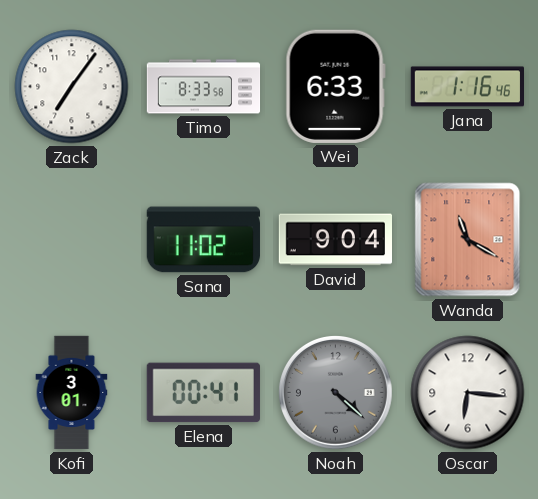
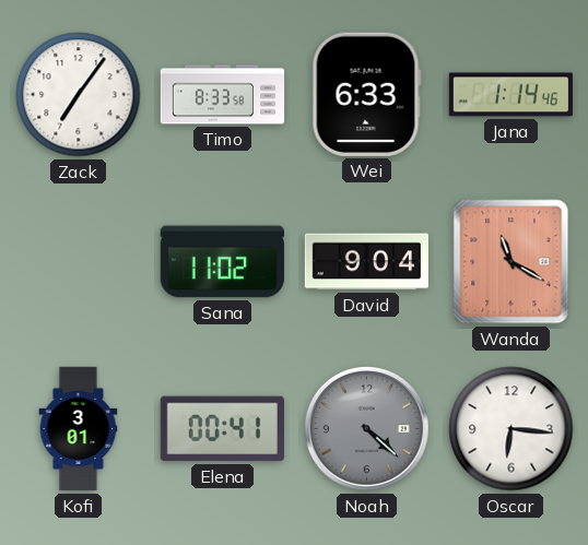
Jana: 1:16 -> 1:14 (510, 95)
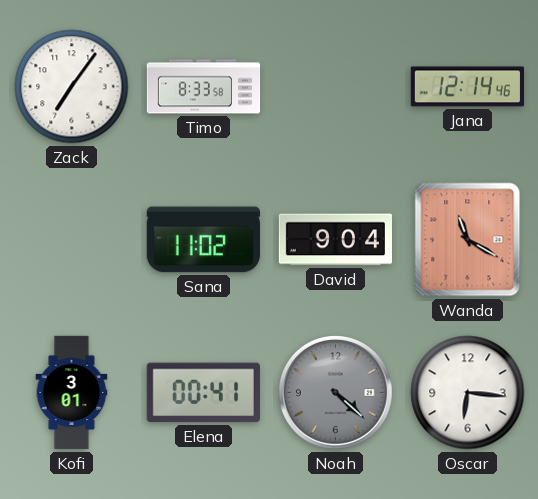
Wei: 6:33 -> none (366, 94)
Jana: 1:14 -> 12:14 (467, 87)
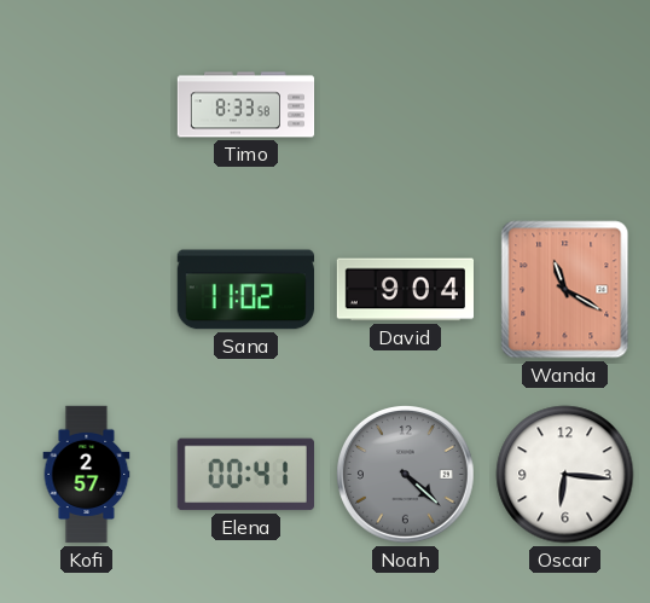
Zack: 7:06 -> none (72, 87)
Jana: 12:14 -> none (467, 87)
Kofi: 3:01 -> 2:57 (87, 475)
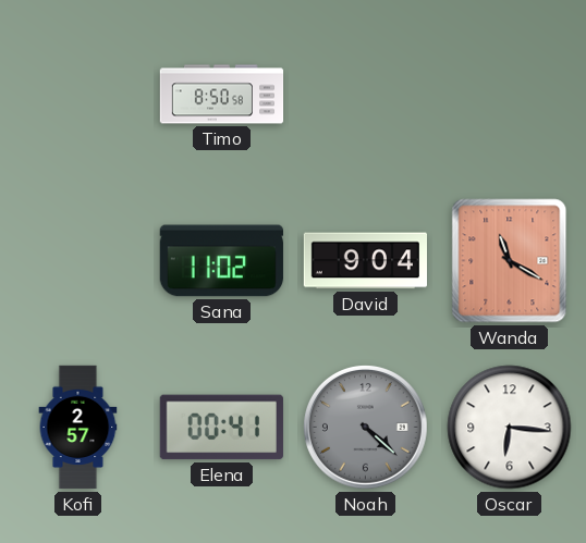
Timo: 8:33 -> 8:50 (222, 95)
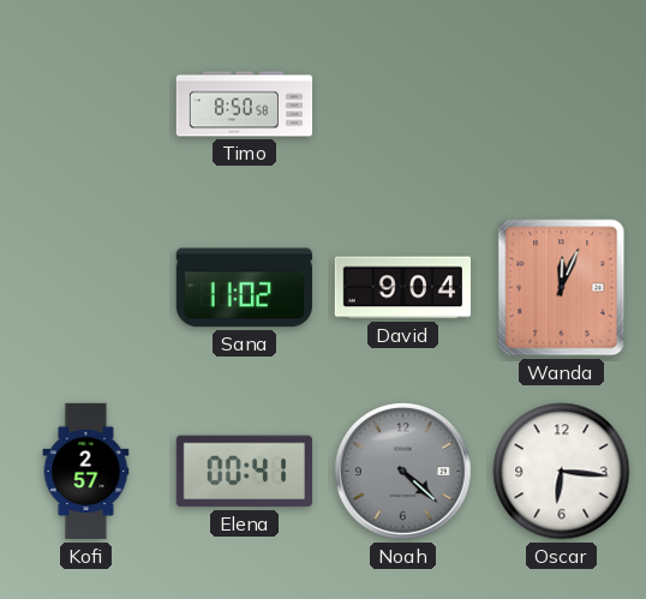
Wanda: 11:20 -> 12:04 (562, 288)
